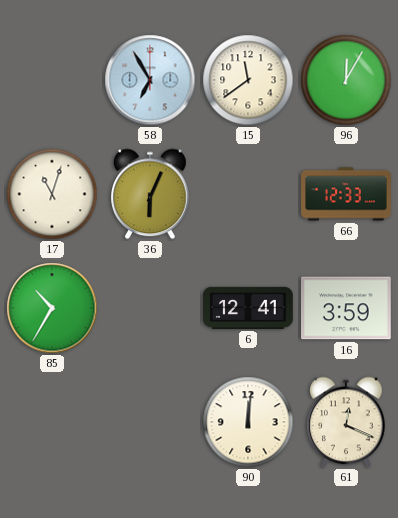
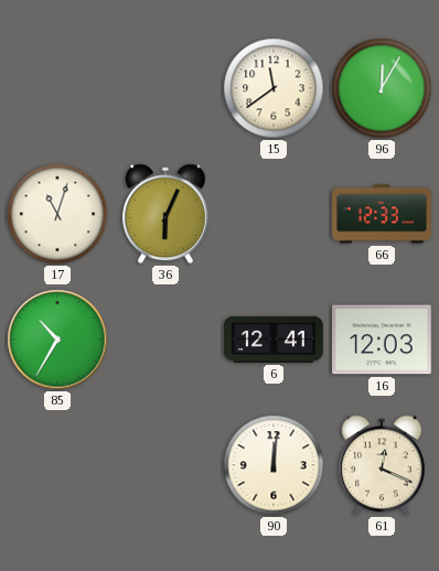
58: 6:55 -> none (150, 80)
16: 3:59 -> 12:03 (383, 340)
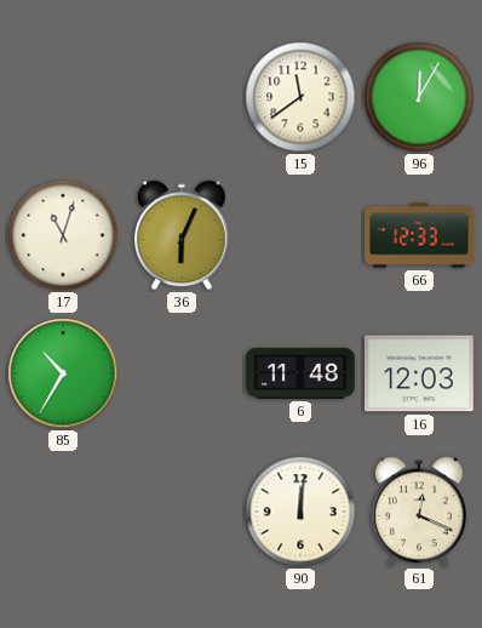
6: 12:41 -> 11:48 (300, 373)
